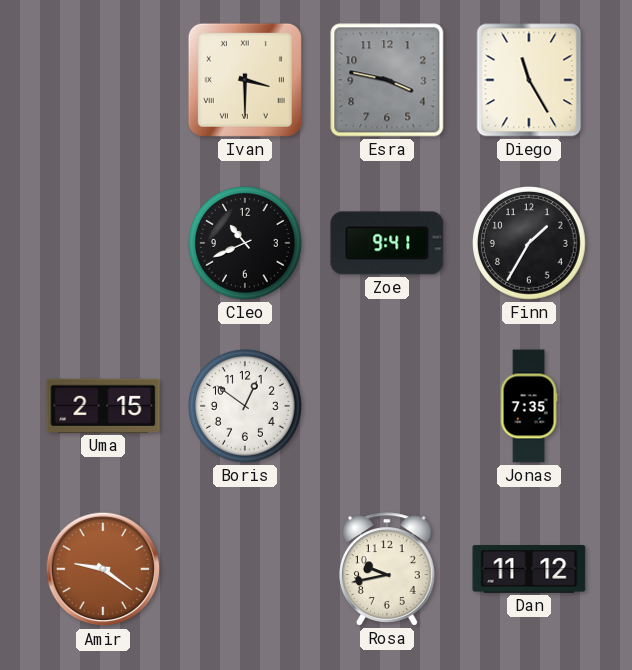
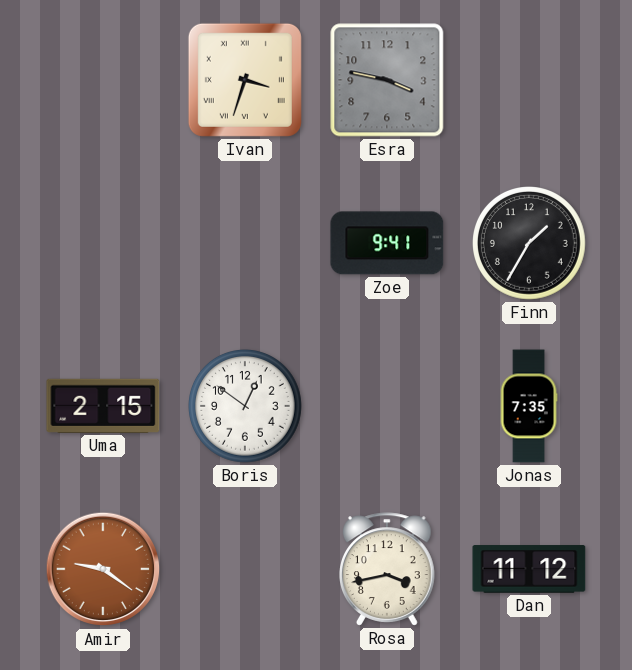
Ivan: 3:30 -> 3:33 (245, 80)
Diego: 11:25 -> none (529, 80)
Cleo: 10:41 -> none (246, 244)
Rosa: 9:43 -> 3:43 (388, 569)
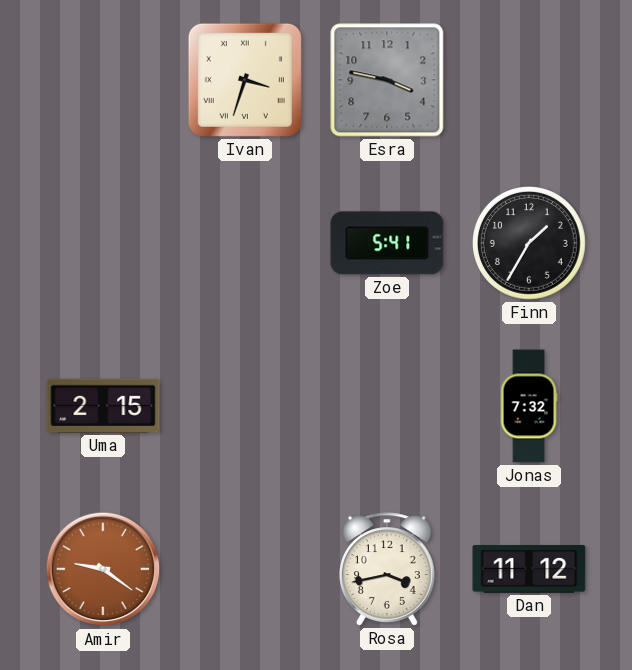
Zoe: 9:41 -> 5:41 (387, 243)
Boris: 12:51 -> none (246, 407)
Jonas: 7:35 -> 7:32 (529, 406)
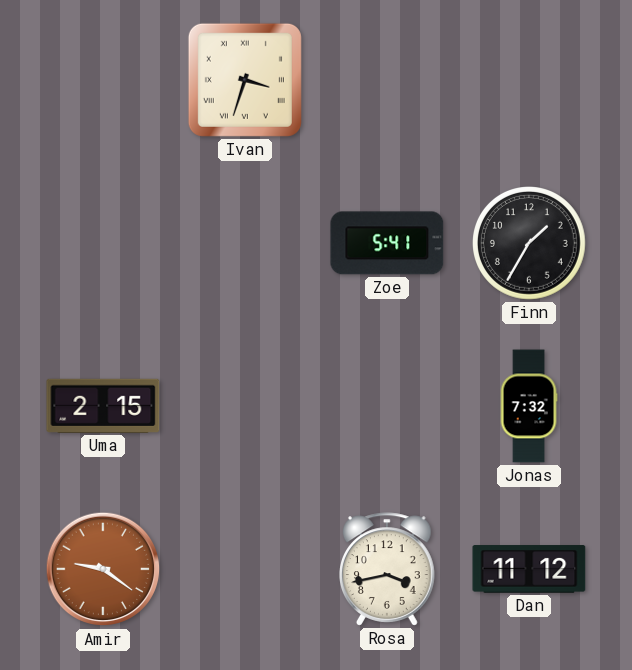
Esra: 3:47 -> none (387, 80)
